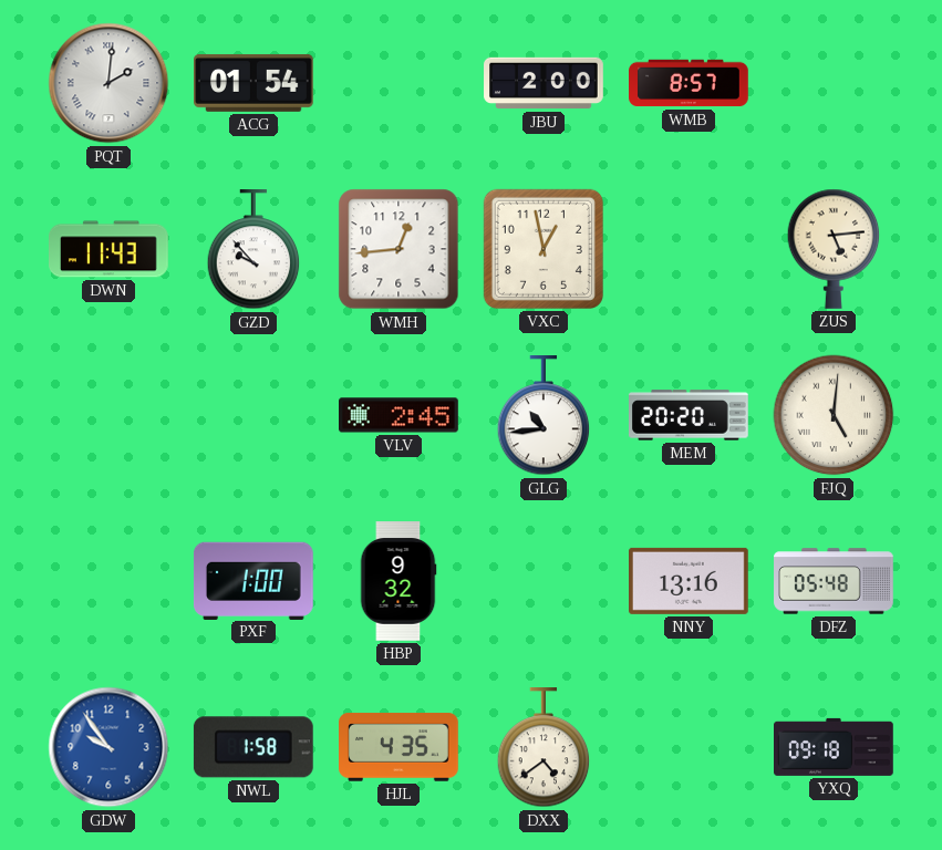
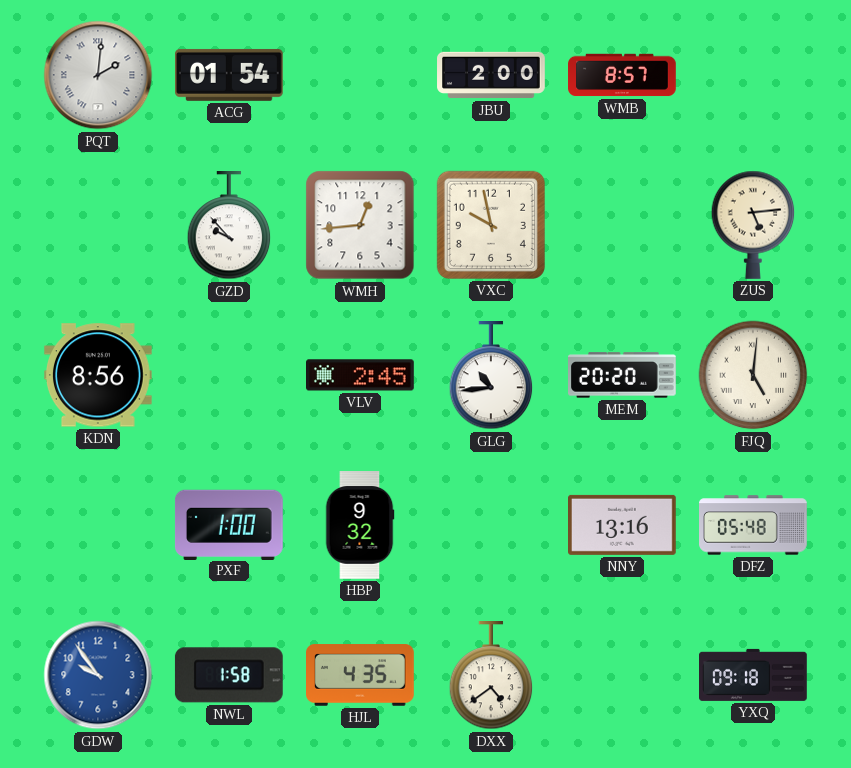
DWN: 11:43 -> none (110, 249)
VXC: 12:58 -> 9:58 (491, 225)
KDN: none -> 8:56 (98, 375)
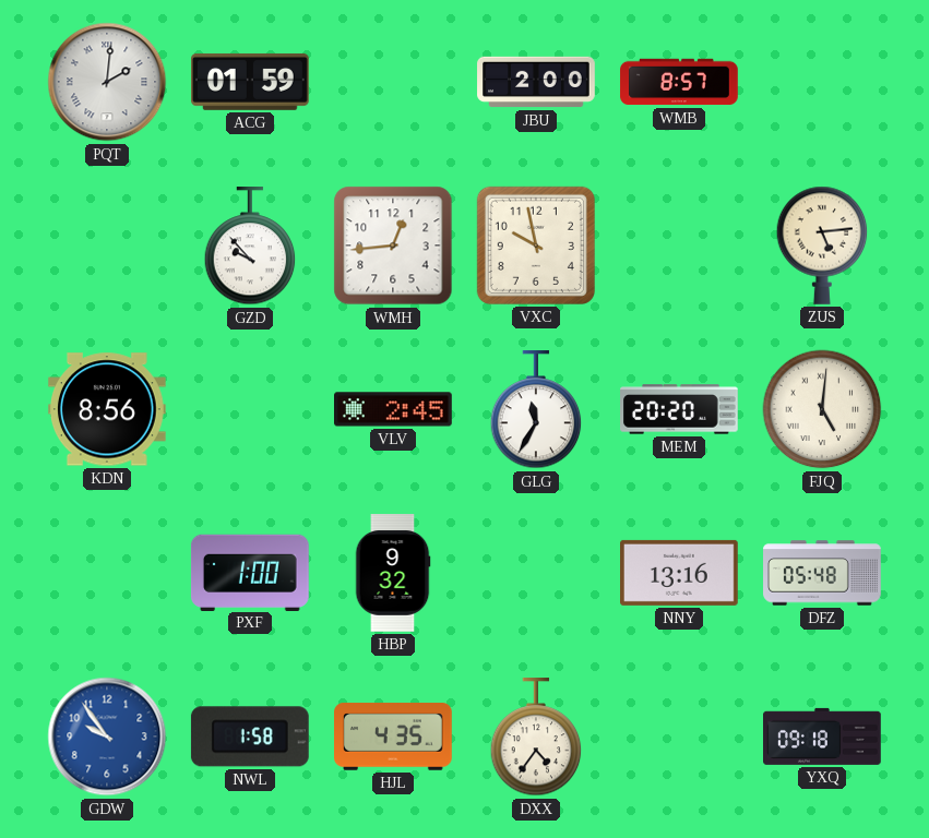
ACG: 01:54 -> 01:59 (251, 82)
GLG: 10:44 -> 11:35 (536, 410)
DXX: 4:39 -> 4:36 (536, 738)
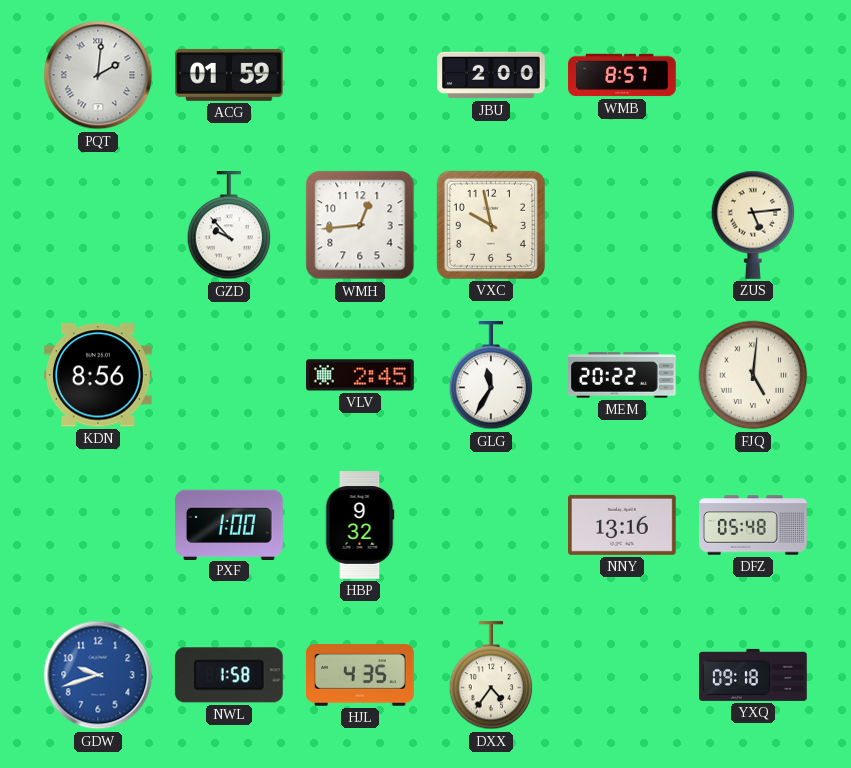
MEM: 20:20 -> 20:22 (623, 375)
GDW: 9:54 -> 9:42 (98, 675)
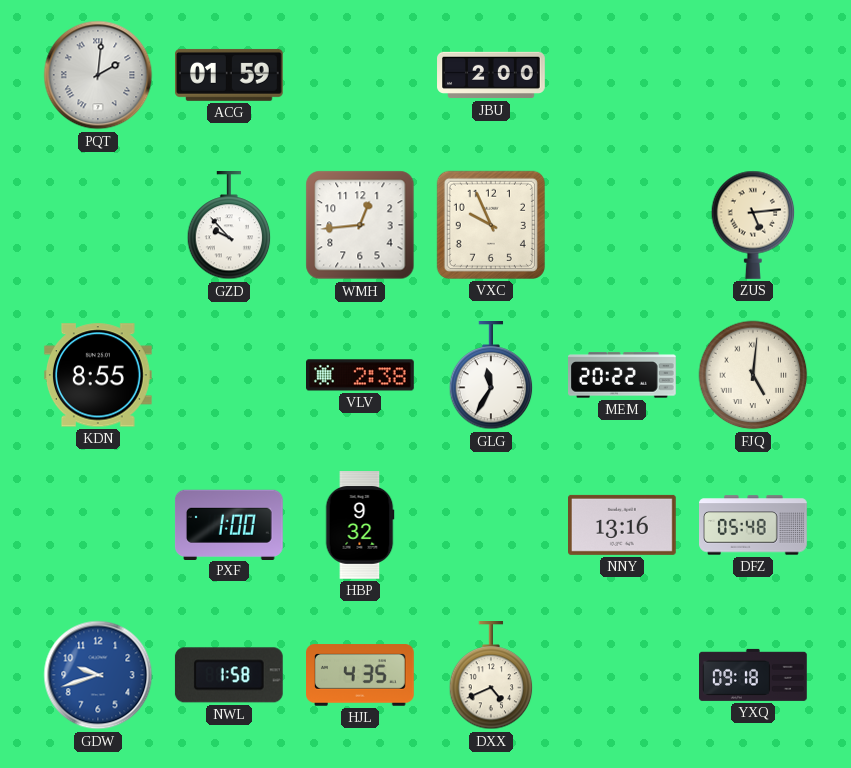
WMB: 8:57 -> none (622, 75)
VXC: 9:58 -> 9:56 (491, 225)
KDN: 8:56 -> 8:55 (98, 375)
VLV: 2:45 -> 2:38 (361, 375)
DXX: 4:36 -> 4:41 (491, 676)
